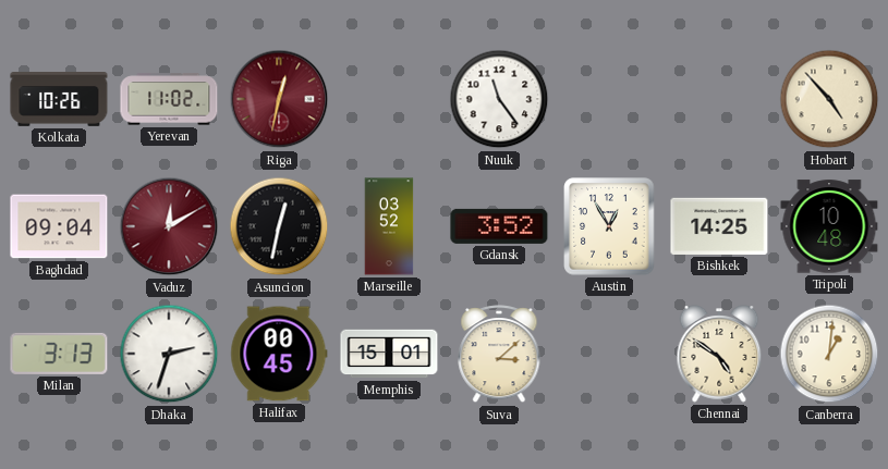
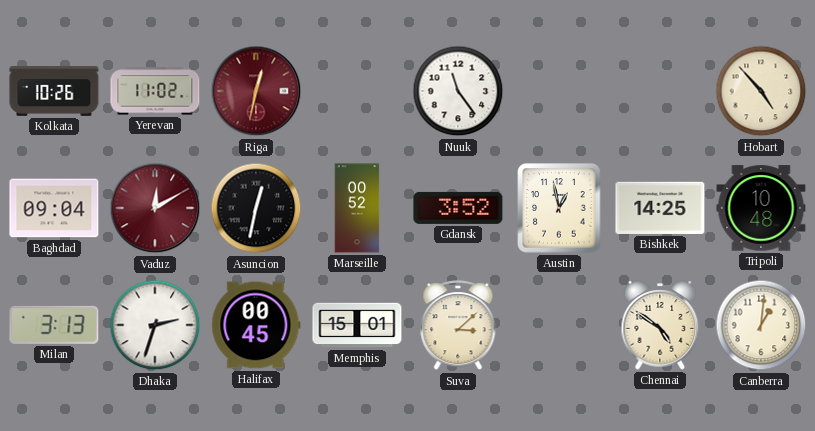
Marseille: 03:52 -> 00:52 (357, 208)
Austin: 12:55 -> 12:58 (559, 208)
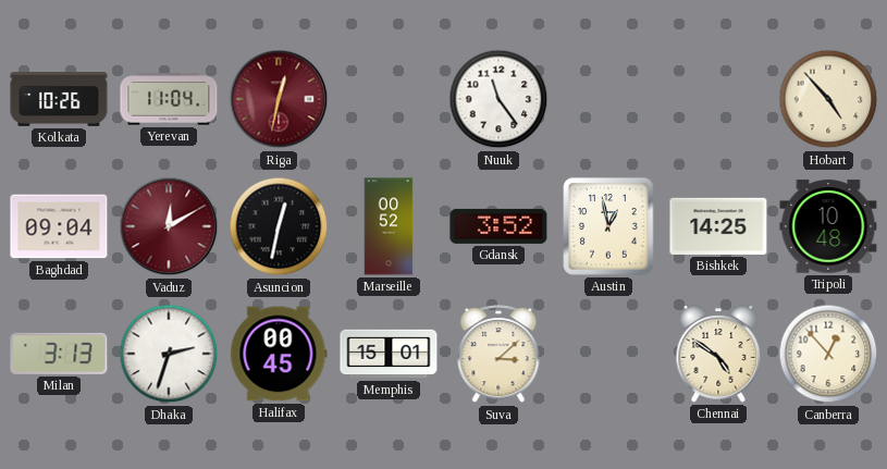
Yerevan: 11:02 -> 11:04 (169, 99)
Canberra: 1:01 -> 12:53 (828, 354)
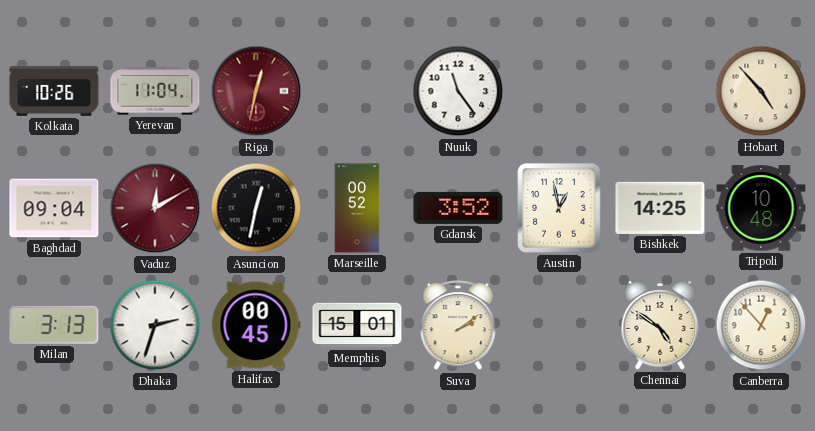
Suva: 3:08 -> 2:09 (458, 326)
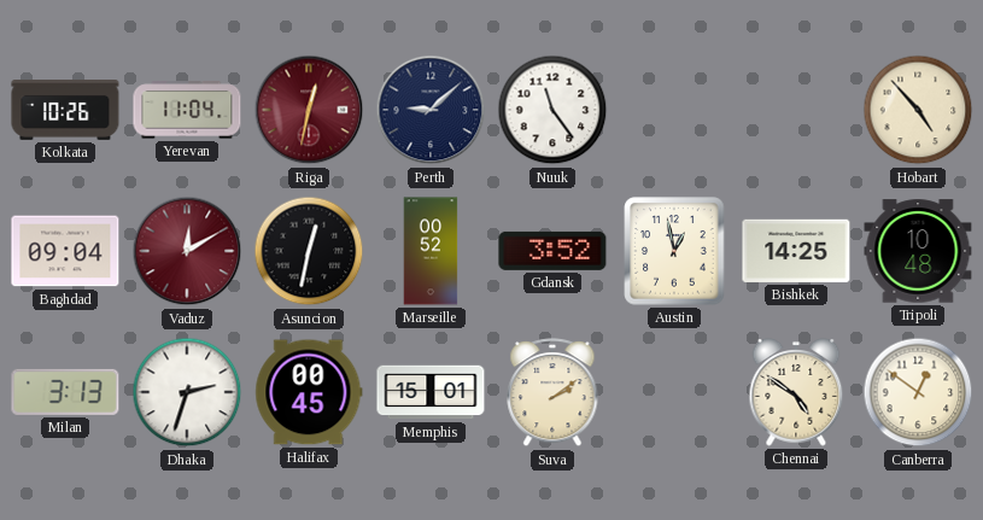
Perth: none -> 9:08 (431, 110)
Canberra: 12:53 -> 12:51 (918, 392)
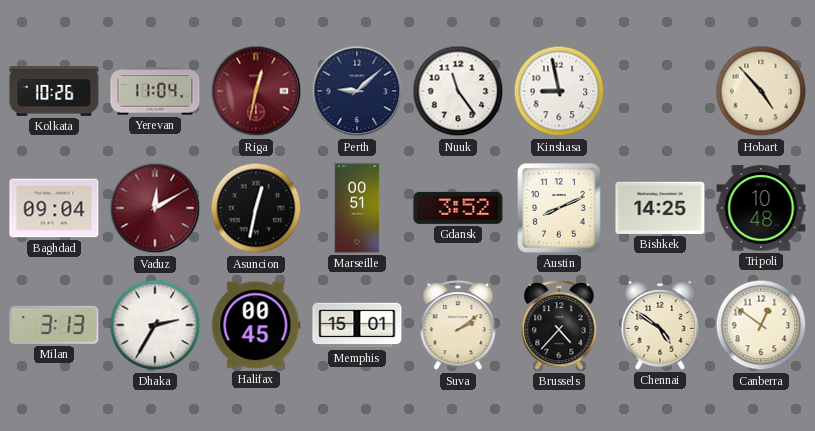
Kinshasa: none -> 8:58 (559, 91)
Marseille: 00:52 -> 00:51 (357, 208)
Austin: 12:58 -> 8:11 (559, 208)
Dhaka: 2:33 -> 2:35 (155, 325)
Brussels: none -> 4:37 (559, 326)
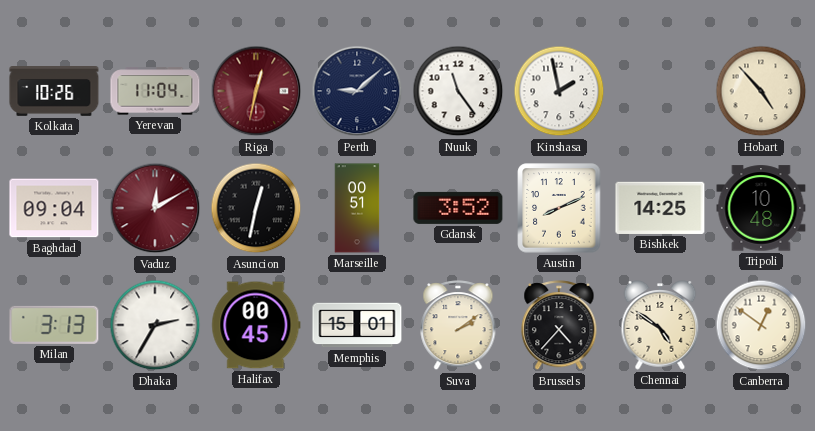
Kinshasa: 8:58 -> 1:58 (559, 91)
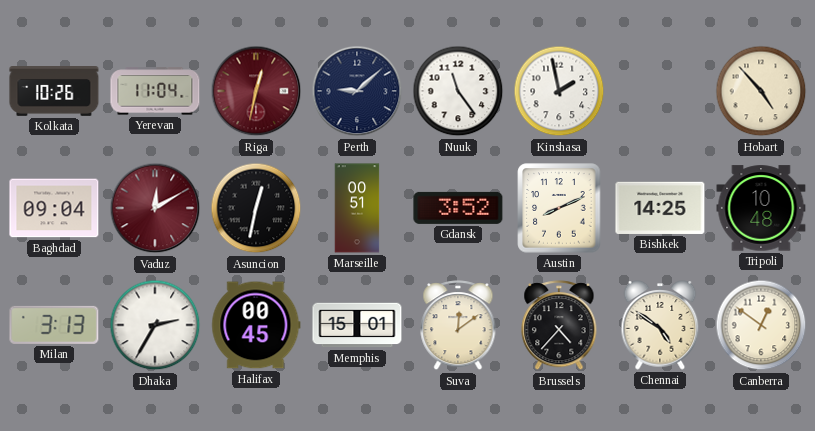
Suva: 2:09 -> 12:09 (458, 326)
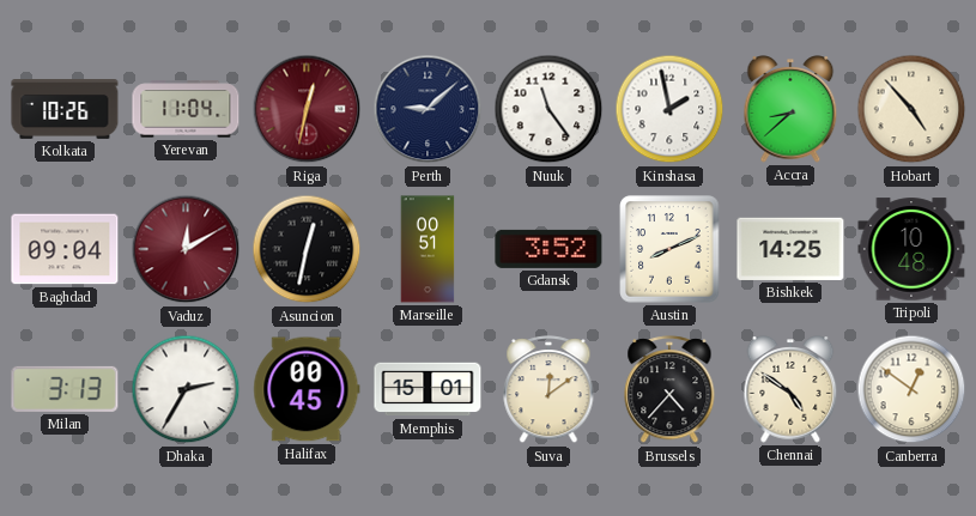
Accra: none -> 8:38 (790, 109)
